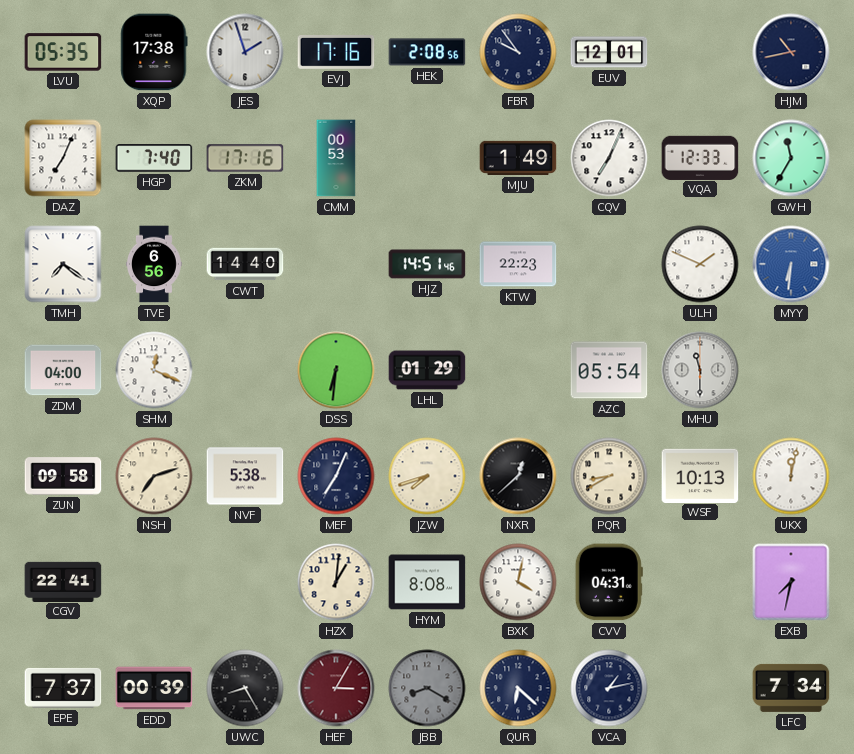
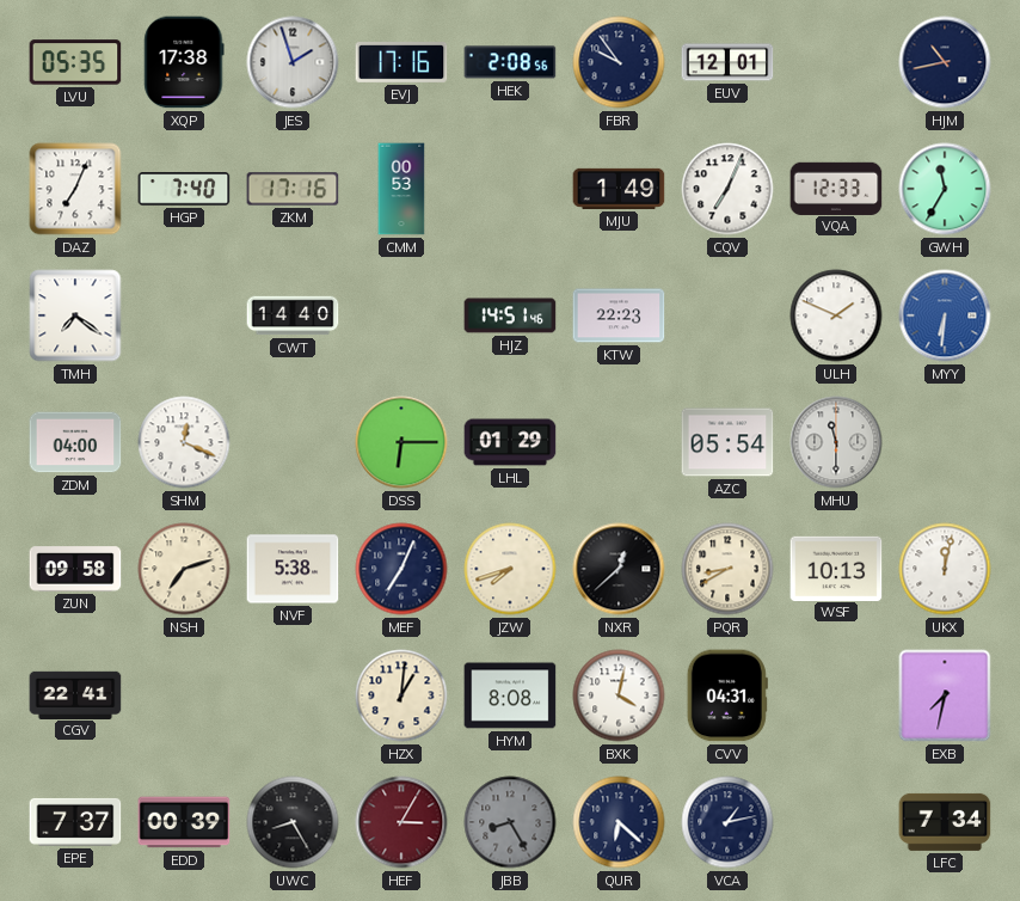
TVE: 6:56 -> none (155, 264)
DSS: 6:31 -> 6:15 (401, 442)
JBB: 8:20 -> 8:25 (510, 822)
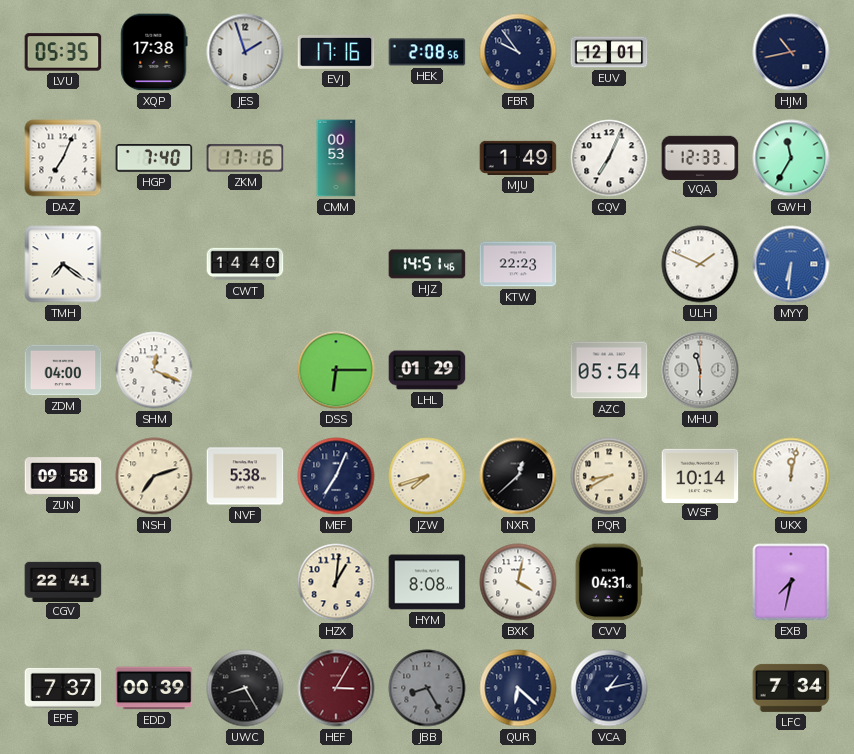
WSF: 10:13 -> 10:14 (700, 475)
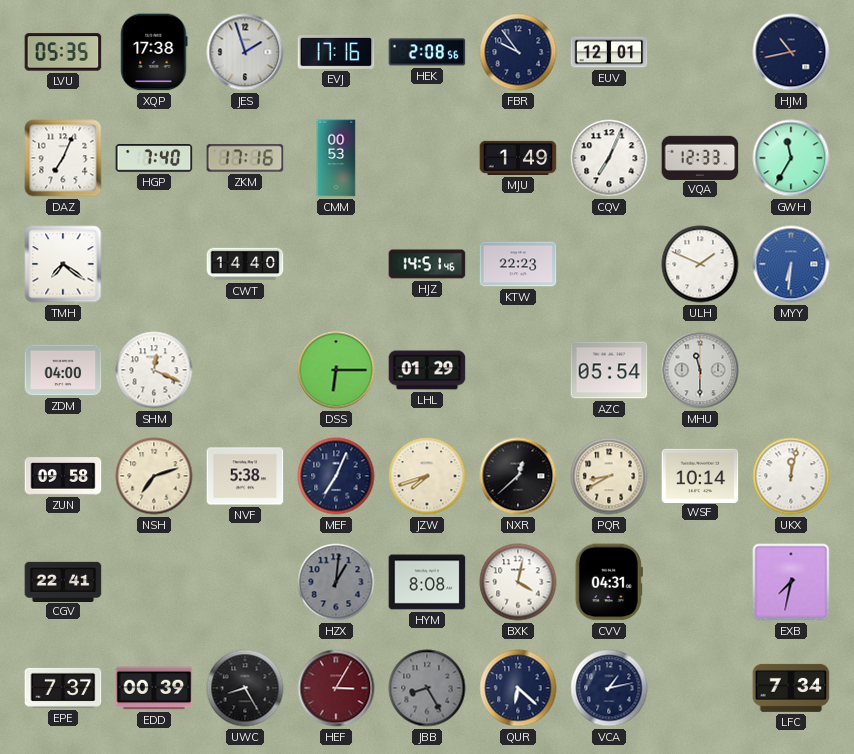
HZX dial: cream -> grey (336, 582)
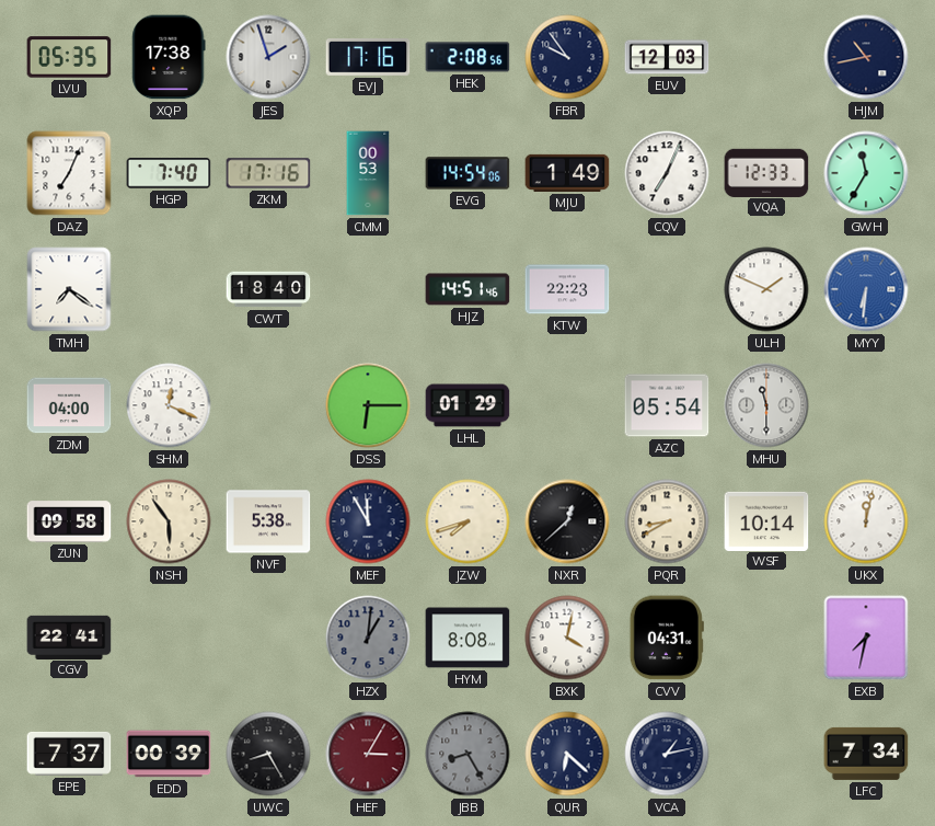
EUV: 12:01 -> 12:03 (667, 57)
EVG: none -> 14:54 (467, 173)
CWT: 14:40 -> 18:40 (268, 289)
NSH: 7:12 -> 5:54 (169, 521)
MEF: 7:04 -> 11:55 (368, 521)
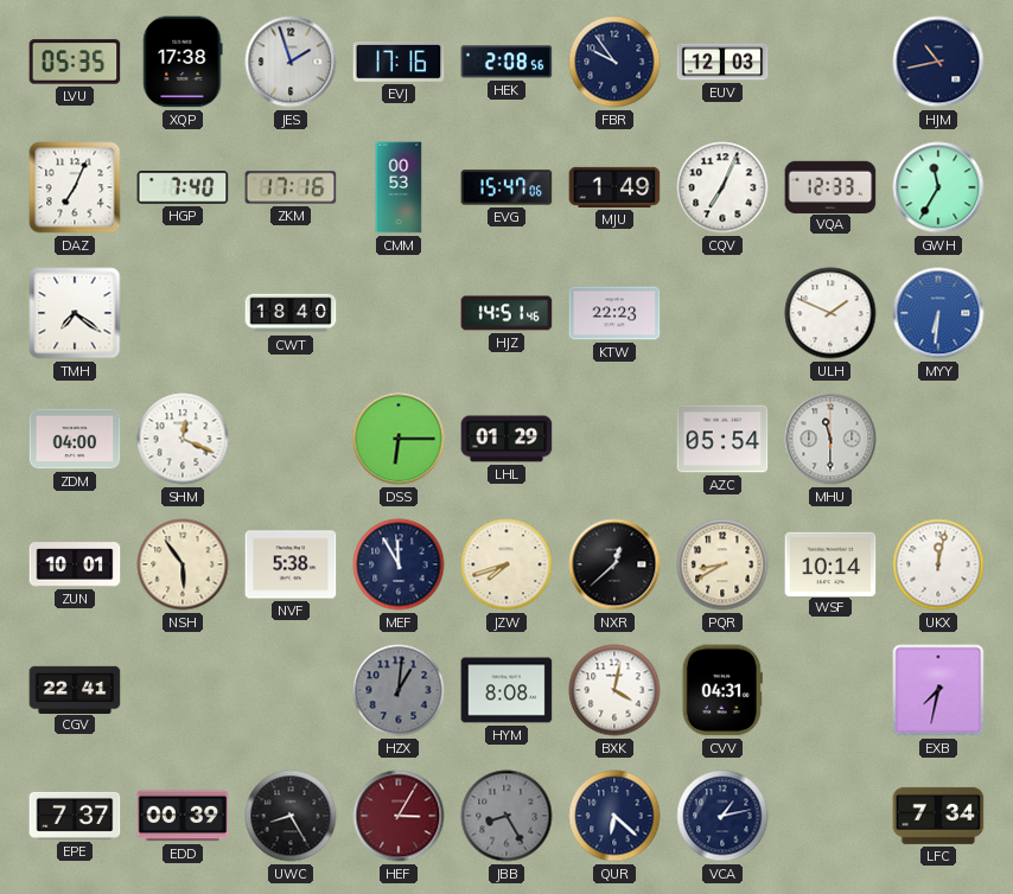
EVG: 14:54 -> 15:47 (507, 187)
ZUN: 09:58 -> 10:01 (75, 564)
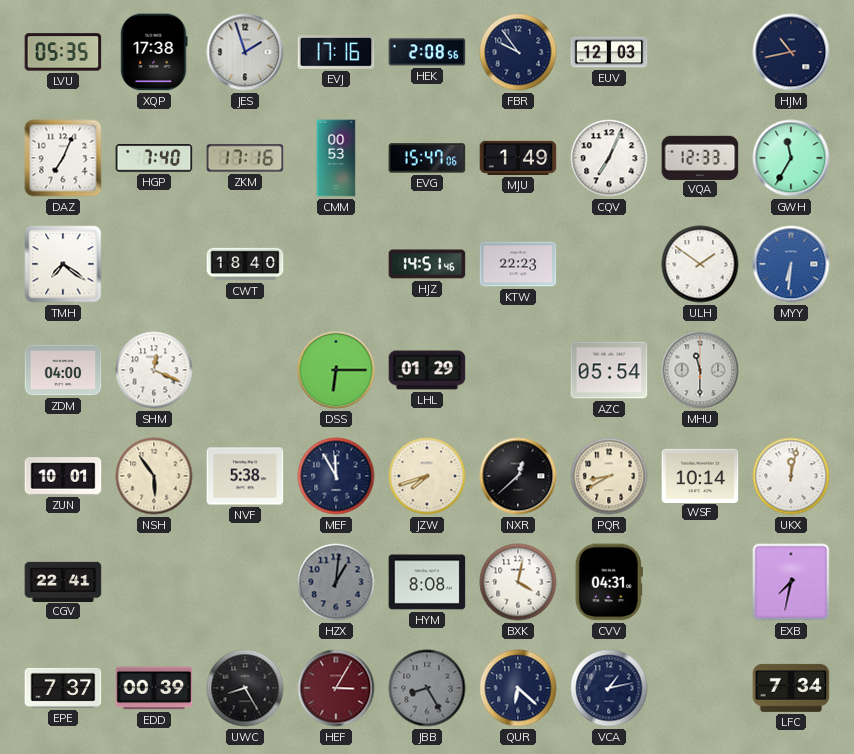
ULH: 1:49 -> 1:51 (700, 264)
